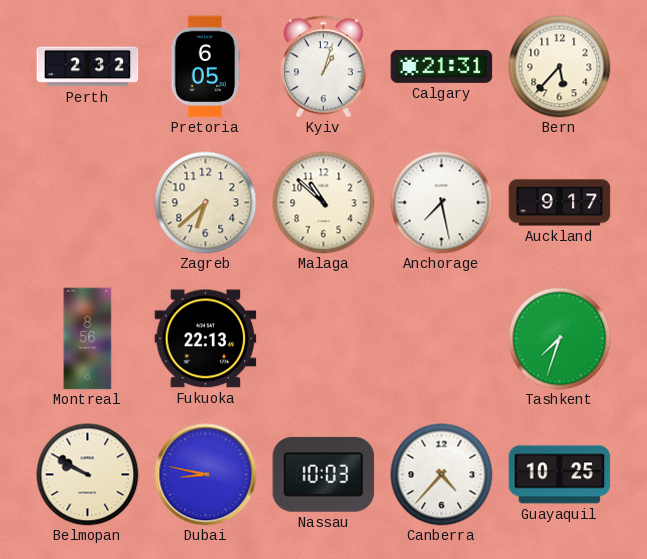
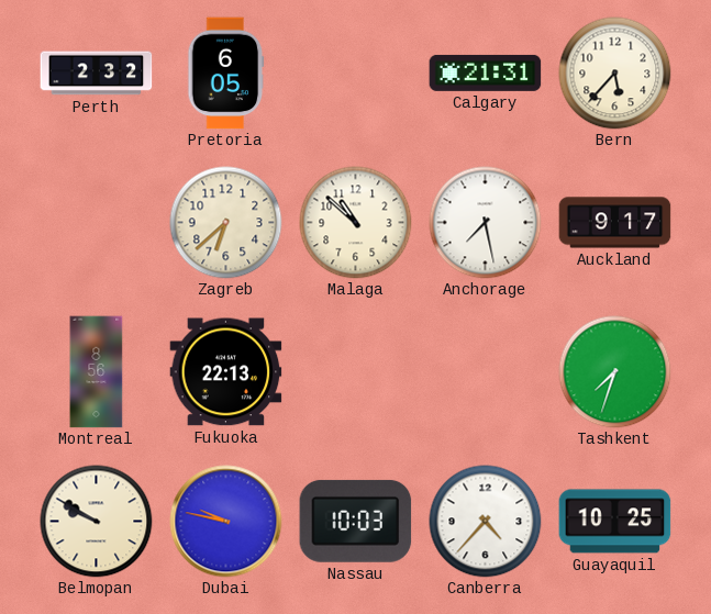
Kyiv: 1:03 -> none (323, 67)
Dubai: 8:47 -> 9:47 (226, 522)
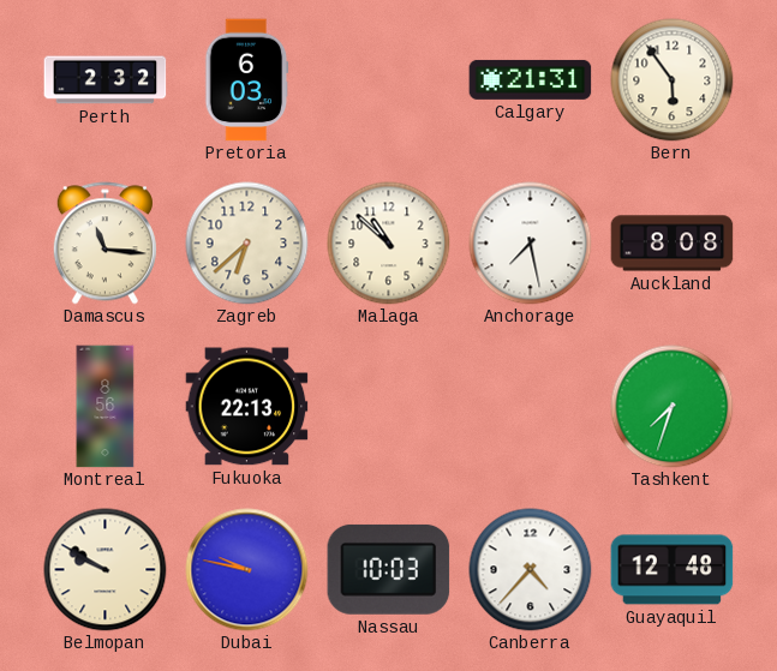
Pretoria: 6:05 -> 6:03 (247, 80)
Bern: 5:37 -> 5:54 (673, 80)
Damascus: none -> 11:16 (104, 244)
Auckland: 9:17 -> 8:08 (673, 244)
Guayaquil: 10:25 -> 12:48 (673, 570)
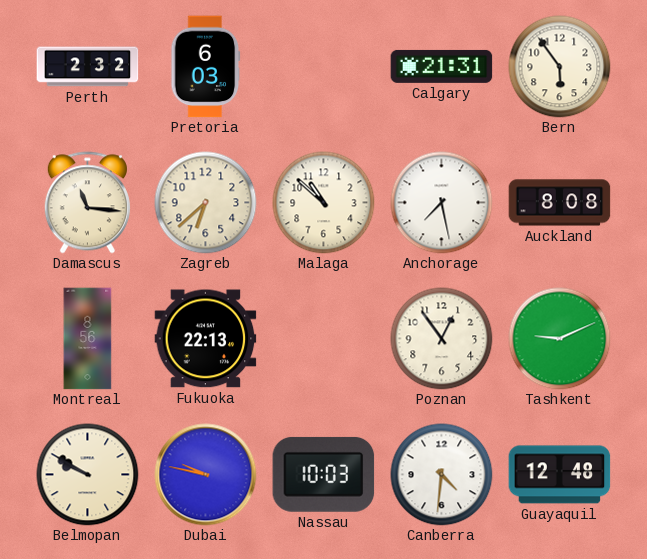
Poznan: none -> 12:54 (442, 339)
Tashkent: 7:33 -> 9:11 (560, 339)
Canberra: 4:37 -> 4:31 (442, 475)
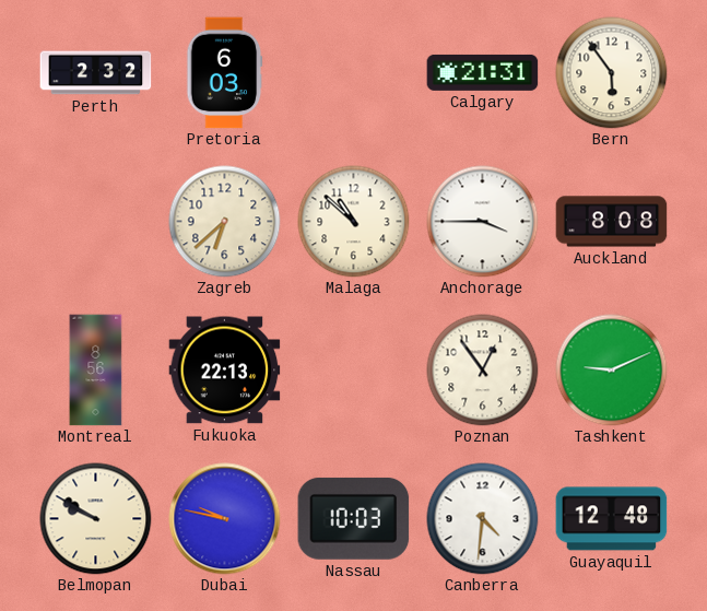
Damascus: 11:16 -> none (87, 203)
Anchorage: 7:28 -> 3:45 (483, 222)
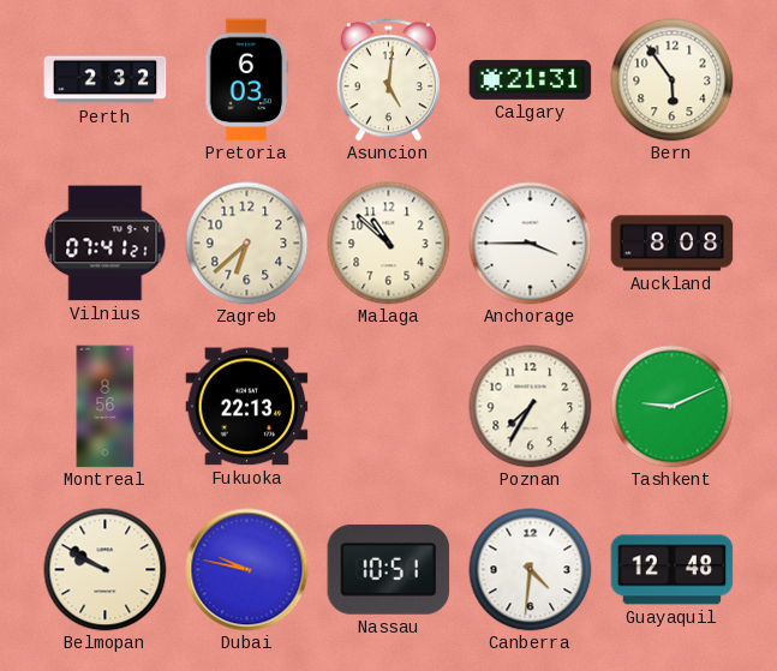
Asuncion: none -> 5:01 (388, 80)
Vilnius: none -> 07:41 (106, 244)
Poznan: 12:54 -> 7:35 (531, 407)
Nassau: 10:03 -> 10:51 (389, 569)
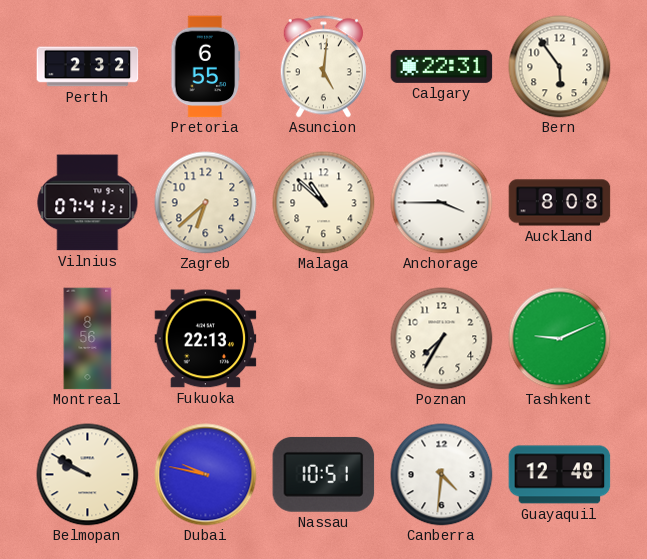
Pretoria: 6:03 -> 6:55 (206, 67)
Calgary: 21:31 -> 22:31 (442, 66)
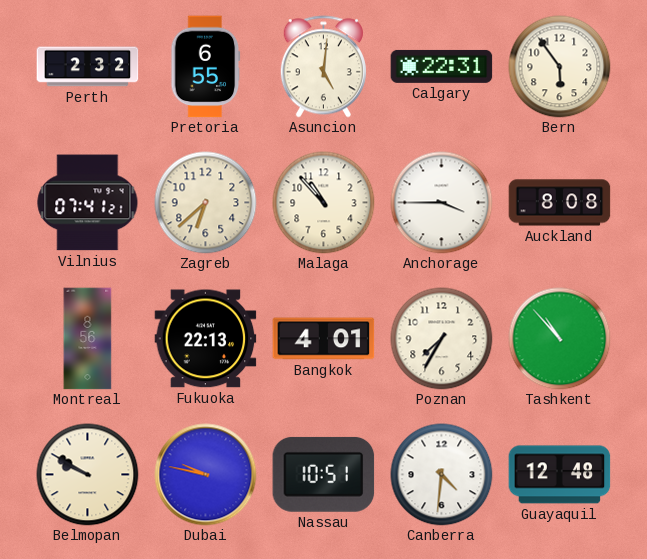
Malaga: 10:52 -> 10:53 (324, 203)
Bangkok: none -> 4:01 (324, 339)
Tashkent: 9:11 -> 10:53 (560, 339)
